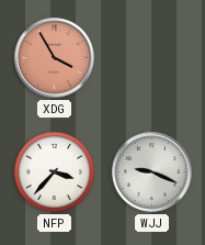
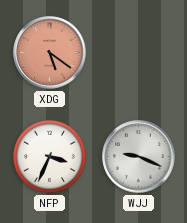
XDG: 3:55 -> 5:21 (50, 53)
NFP: 3:37 -> 3:34 (49, 156)
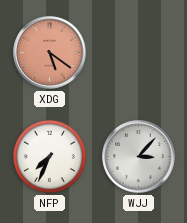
NFP: 3:34 -> 7:34 (49, 156)
WJJ: 9:19 -> 3:07 (139, 157)
